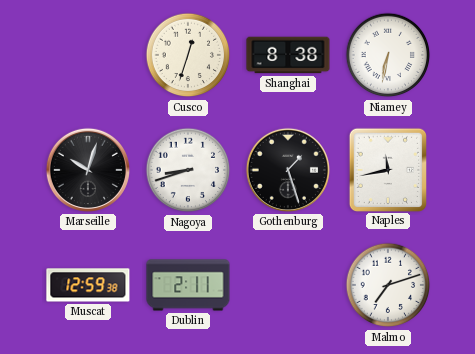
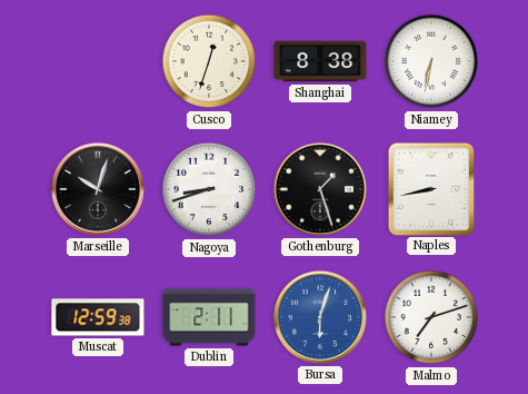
Naples: 11:43 -> 8:43 (430, 188)
Bursa: none -> 6:03 (320, 317)
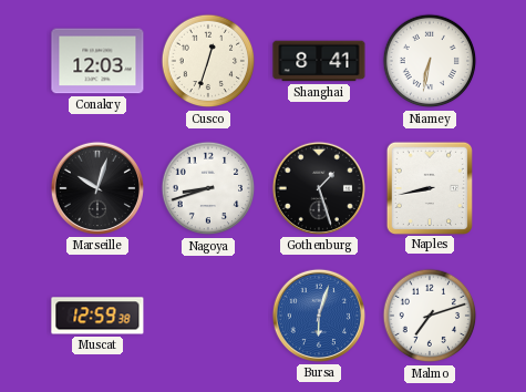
Conakry: none -> 12:03 (97, 61)
Shanghai: 8:38 -> 8:41 (319, 61)
Dublin: 2:11 -> none (209, 317)
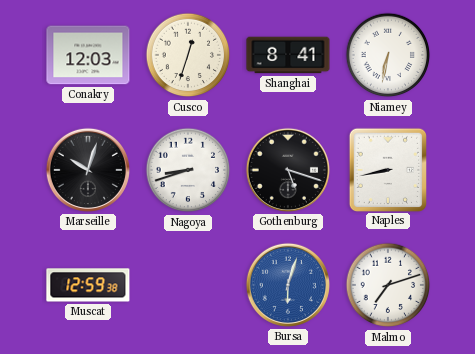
Gothenburg: 1:27 -> 5:18 (288, 170)
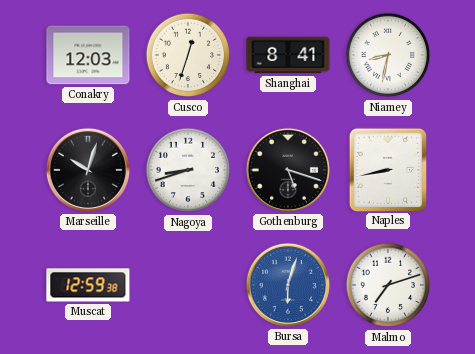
Niamey: 6:32 -> 8:32 (388, 55)
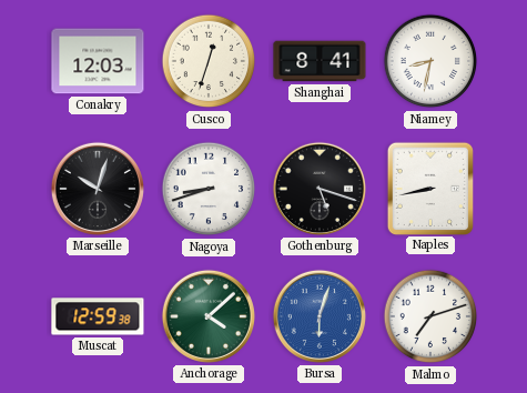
Anchorage: none -> 4:08 (209, 316)
